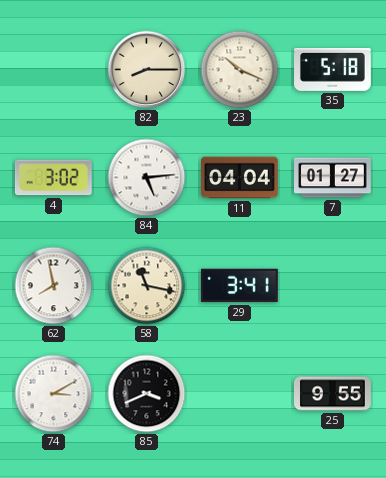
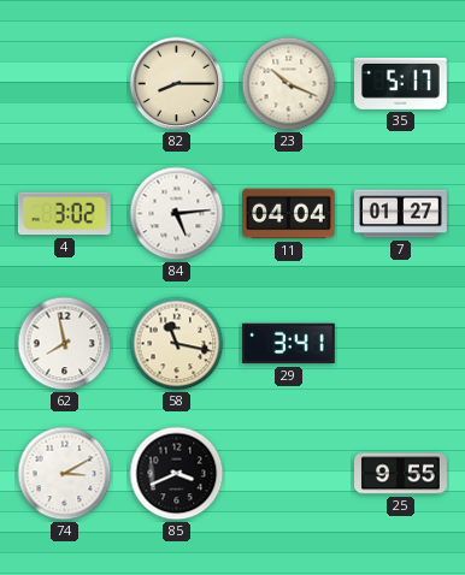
35: 5:18 -> 5:17 (401, 84)
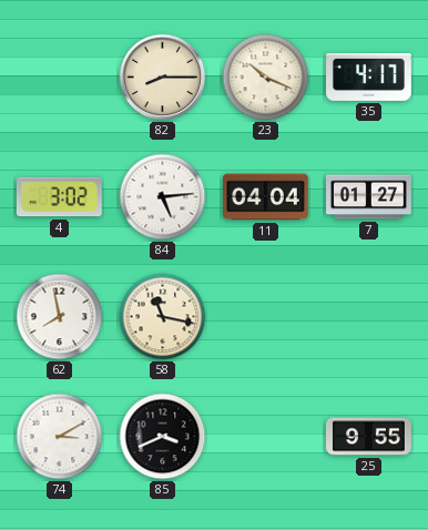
35: 5:17 -> 4:17 (369, 78)
29: 3:41 -> none (288, 344)
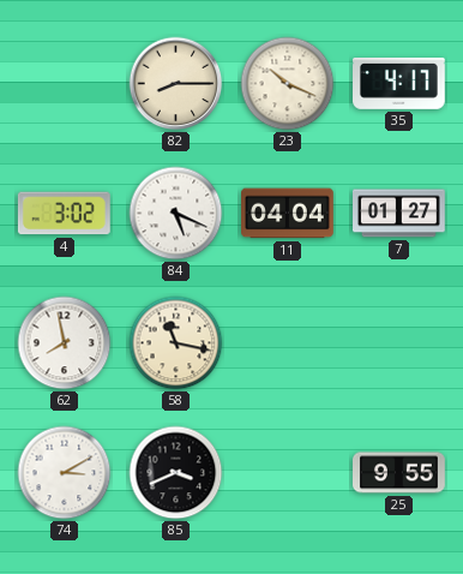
84: 5:14 -> 5:19 (176, 214)
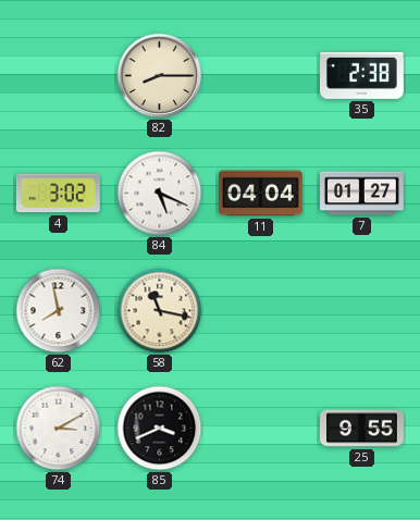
23: 10:19 -> none (288, 84)
35: 4:17 -> 2:38 (362, 76)
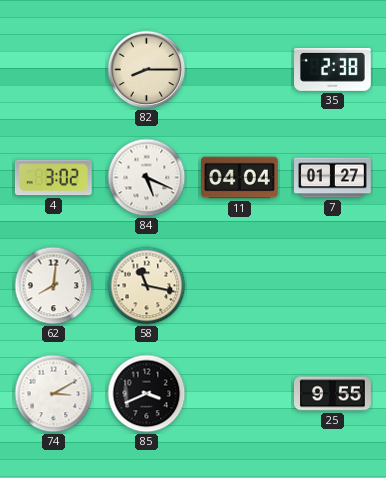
62: 7:58 -> 8:01 (54, 286)
